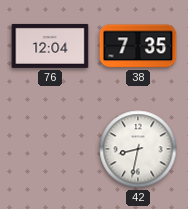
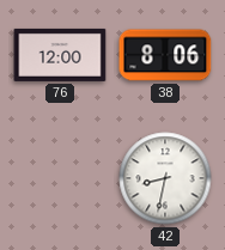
76: 12:04 -> 12:00 (60, 55)
38: 7:35 -> 8:06 (165, 55)
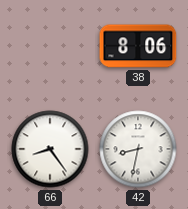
76: 12:00 -> none (60, 55)
66: none -> 8:24 (50, 149)
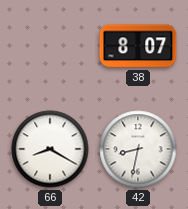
38: 8:06 -> 8:07 (138, 46)
66: 8:24 -> 8:20 (50, 149)
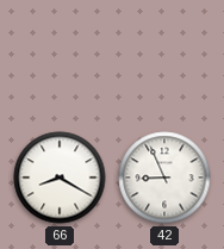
38: 8:07 -> none (138, 46)
42: 8:32 -> 8:56 (164, 178)
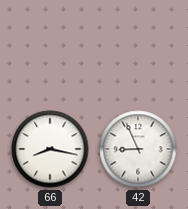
66: 8:20 -> 8:17 (50, 149)
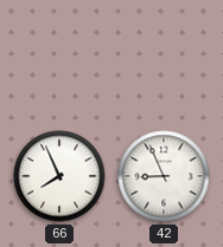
66: 8:17 -> 7:56 (59, 176)
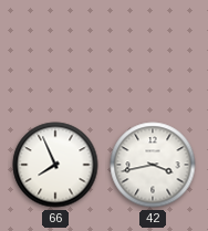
42: 8:56 -> 3:43 (153, 165)
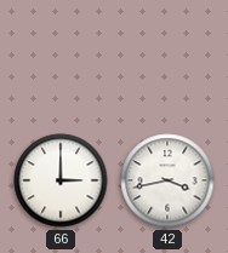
66: 7:56 -> 3:00 (61, 180)
